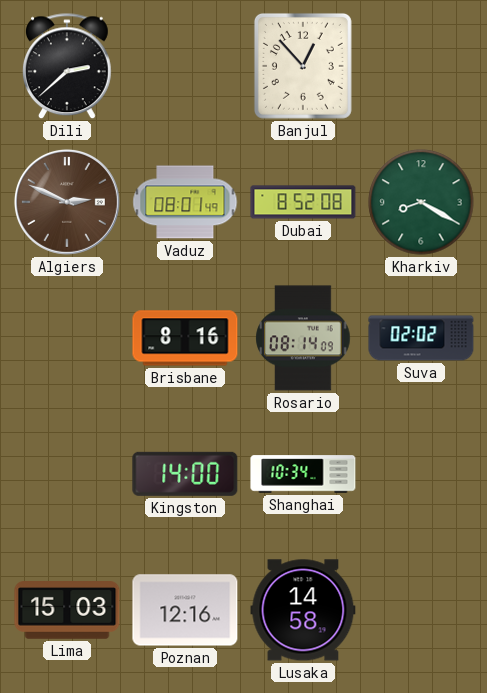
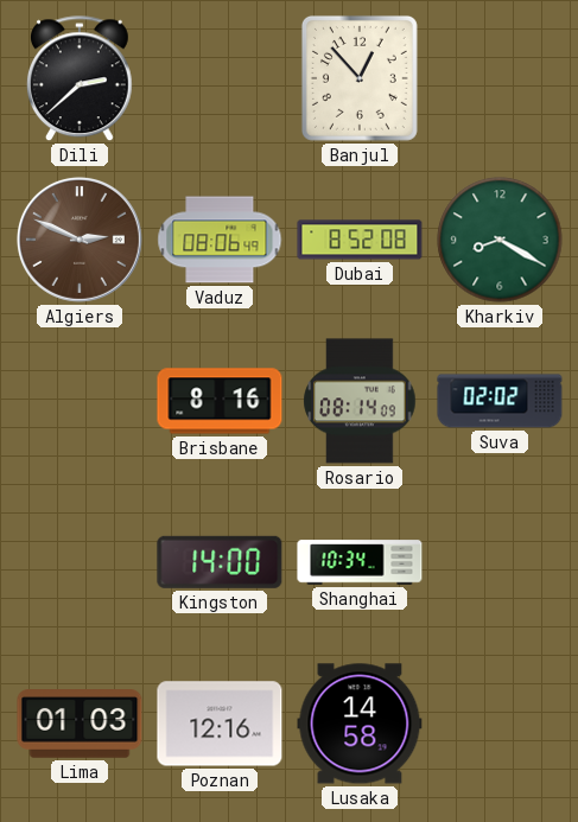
Vaduz: 08:01 -> 08:06 (220, 240)
Lima: 15:03 -> 01:03 (80, 724)
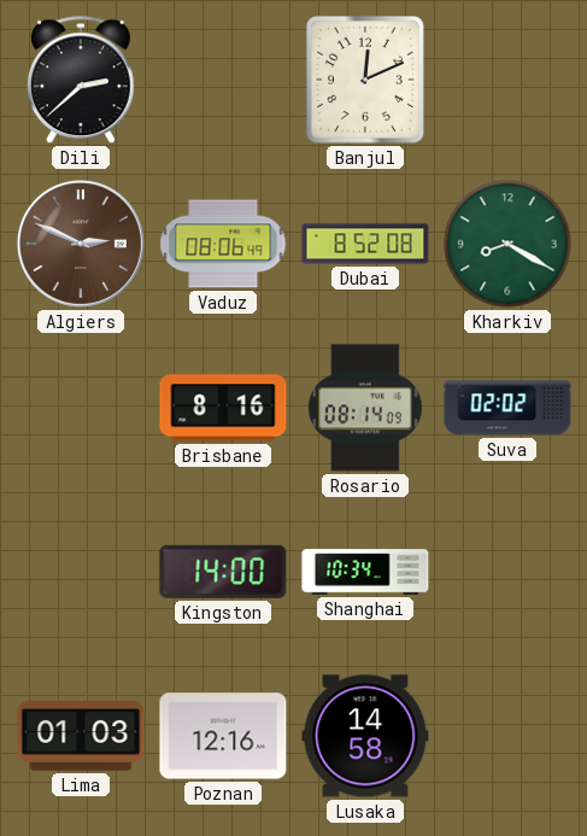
Banjul: 12:53 -> 12:11 (365, 80)
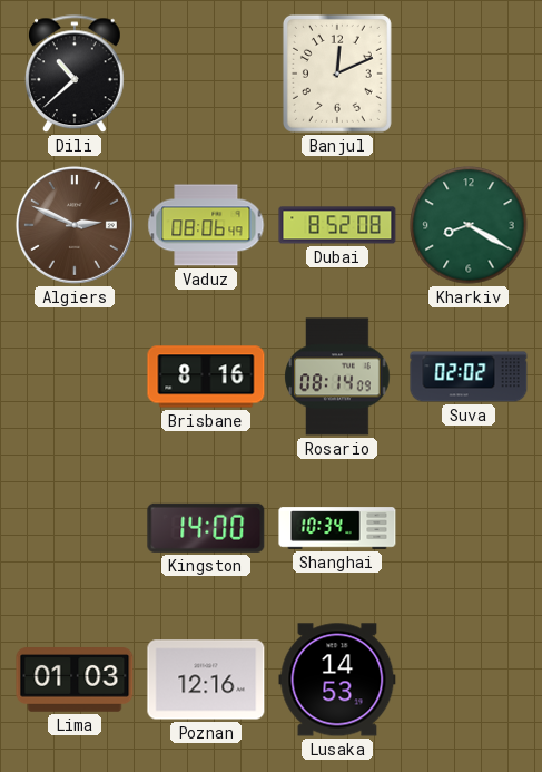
Dili: 2:38 -> 10:38 (75, 75)
Lusaka: 14:58 -> 14:53 (337, 680)
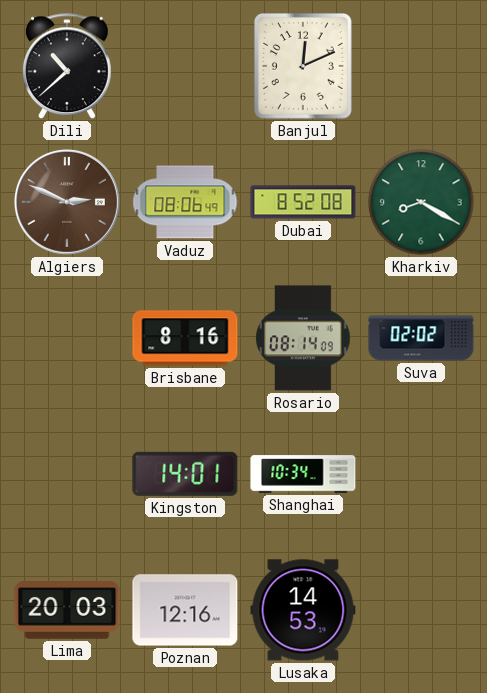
Kingston: 14:00 -> 14:01 (185, 474)
Lima: 01:03 -> 20:03 (67, 610)
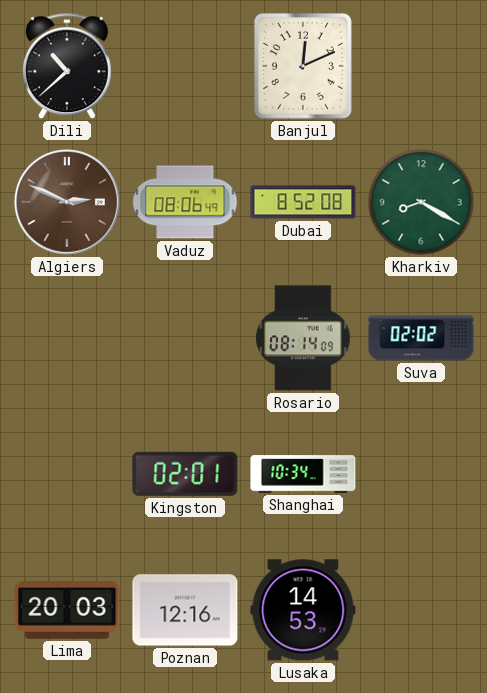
Brisbane: 8:16 -> none (185, 338)
Kingston: 14:01 -> 02:01 (185, 474)
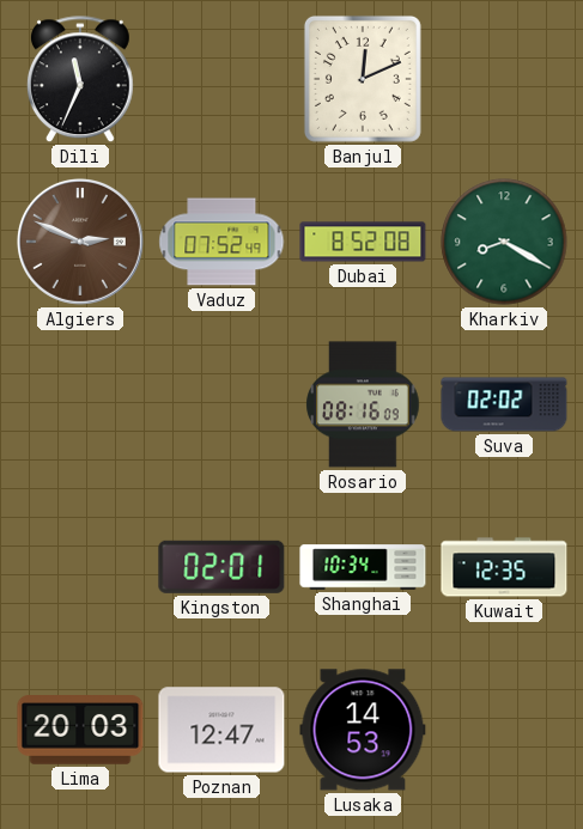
Dili: 10:38 -> 11:34 (80, 80)
Vaduz: 08:06 -> 07:52 (221, 242)
Rosario: 08:14 -> 08:16 (363, 404)
Kuwait: none -> 12:35 (504, 567)
Poznan: 12:16 -> 12:47 (221, 730)
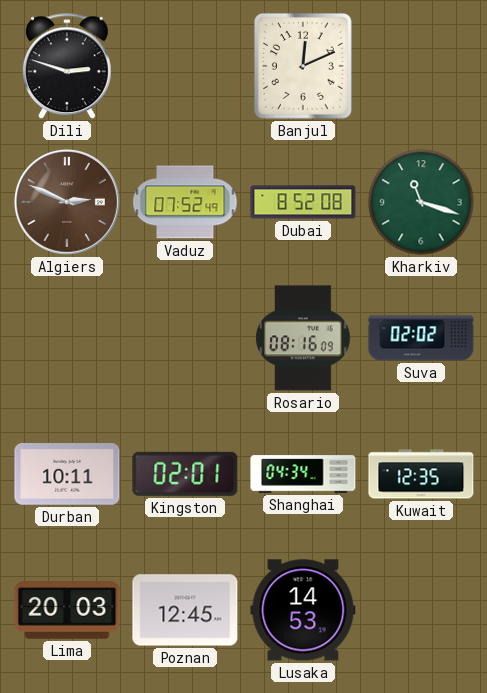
Dili: 11:34 -> 2:48 (67, 67)
Kharkiv: 8:20 -> 11:18 (421, 202)
Durban: none -> 10:11 (67, 475)
Shanghai: 10:34 -> 04:34 (303, 474)
Poznan: 12:47 -> 12:45 (185, 610)
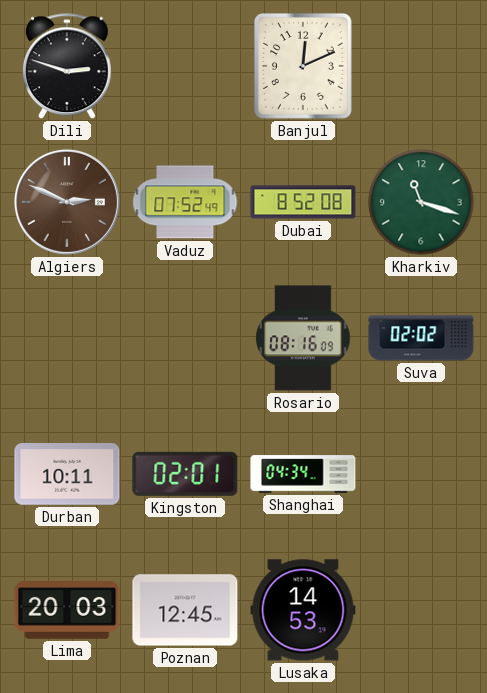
Kuwait: 12:35 -> none (421, 474)
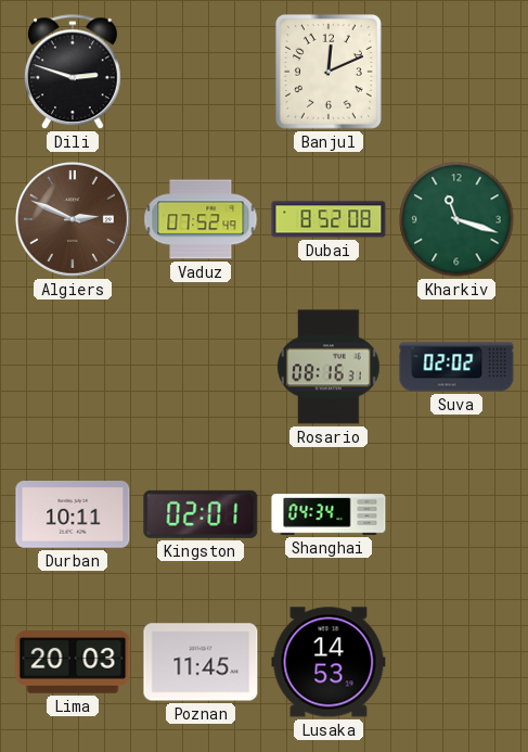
Rosario: 08:16:09 -> 08:16:31 (329, 367)
Poznan: 12:45 -> 11:45 (201, 662)
